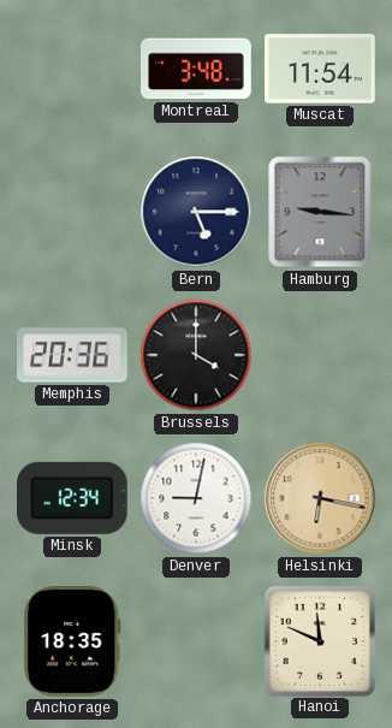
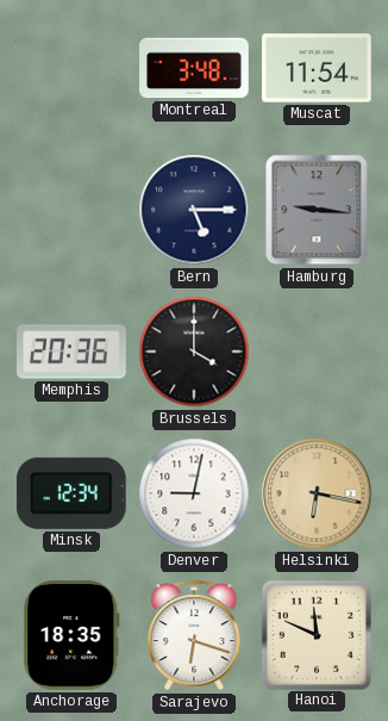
Sarajevo: none -> 6:18 (194, 635)
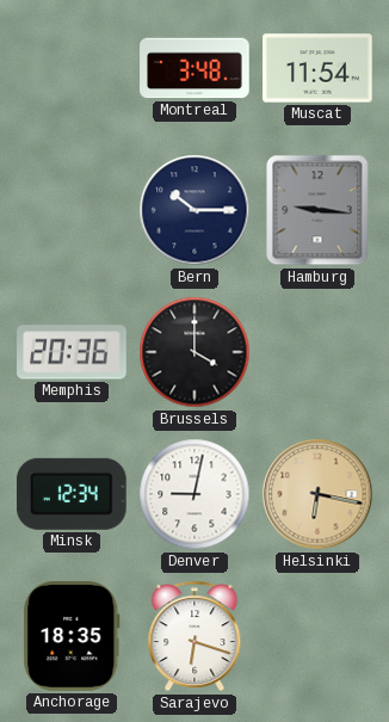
Bern: 5:15 -> 10:15 (194, 210)
Hanoi: 11:49 -> none (315, 634)
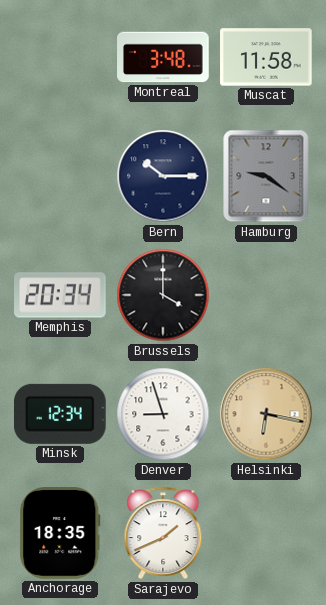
Muscat: 11:54 -> 11:58 (266, 57)
Hamburg: 9:16 -> 9:21 (266, 176)
Memphis: 20:36 -> 20:34 (60, 295)
Denver: 9:02 -> 8:57 (163, 414)
Sarajevo: 6:18 -> 1:41 (163, 533)
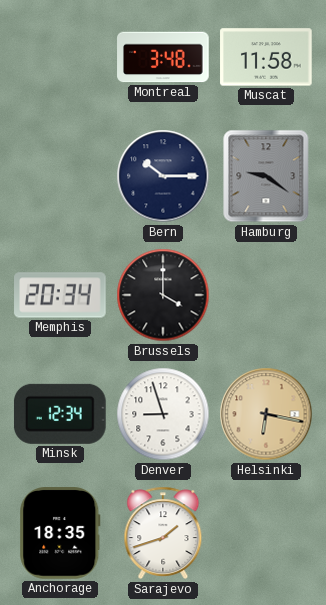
Sarajevo: 1:41 -> 1:42 (163, 533)
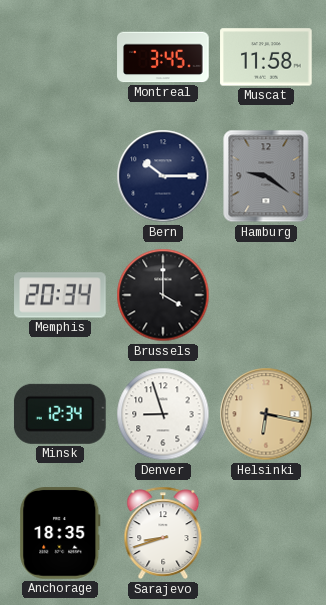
Montreal: 3:48 -> 3:45 (163, 57)
Sarajevo: 1:42 -> 8:42 (163, 533)
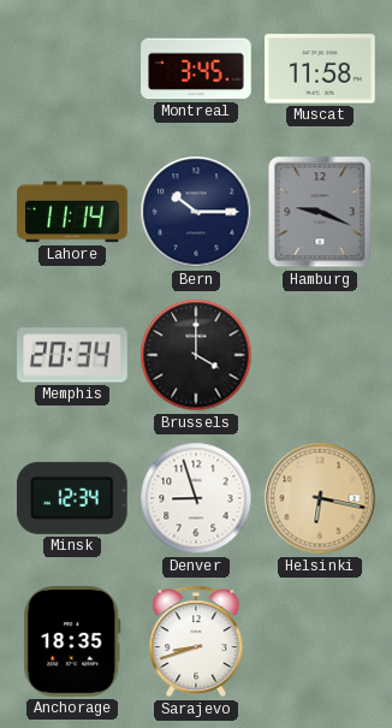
Lahore: none -> 11:14 (72, 212)
Hamburg: 9:21 -> 9:19 (320, 212)
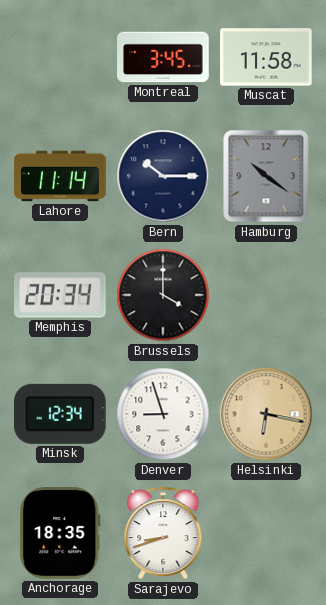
Hamburg: 9:19 -> 10:21 (266, 176)
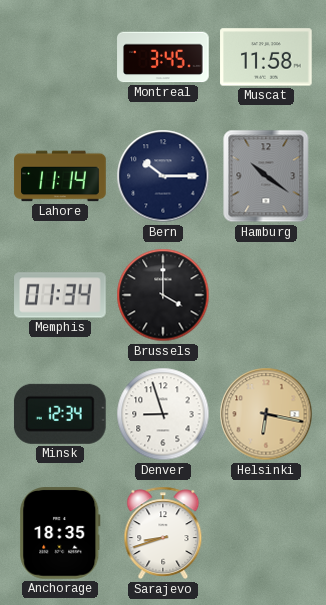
Memphis: 20:34 -> 01:34 (60, 295)
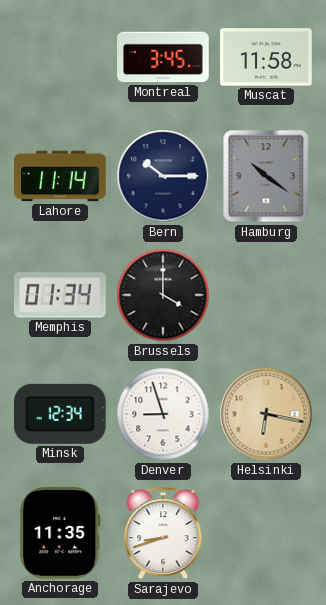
Anchorage: 18:35 -> 11:35 (60, 533)
